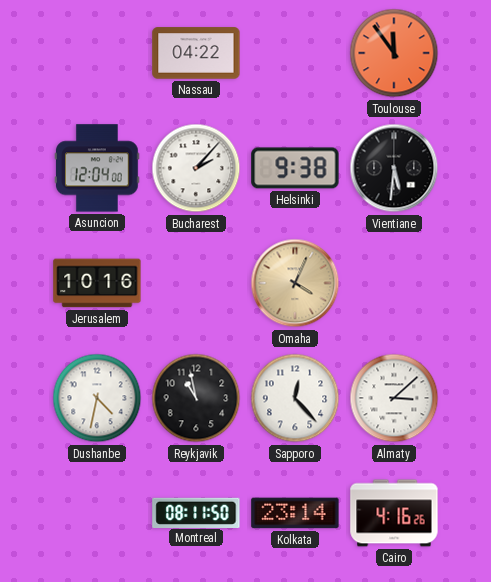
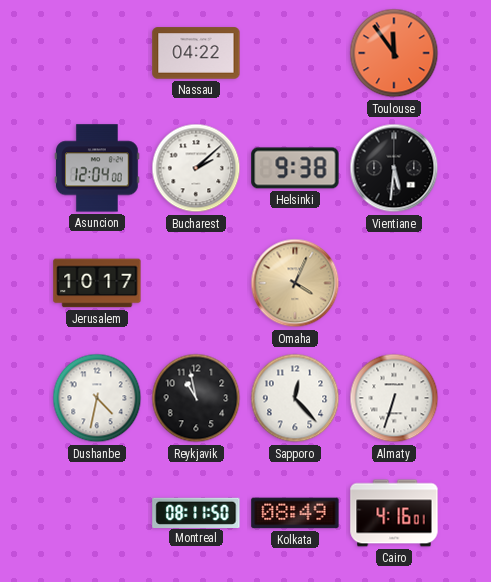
Bucharest: 2:07 -> 2:08 (196, 168)
Jerusalem: 10:16 -> 10:17 (97, 283)
Almaty: 3:08 -> 6:33 (394, 398)
Kolkata: 23:14 -> 08:49 (295, 513)
Cairo: 4:16:26 -> 4:16:01 (394, 513)
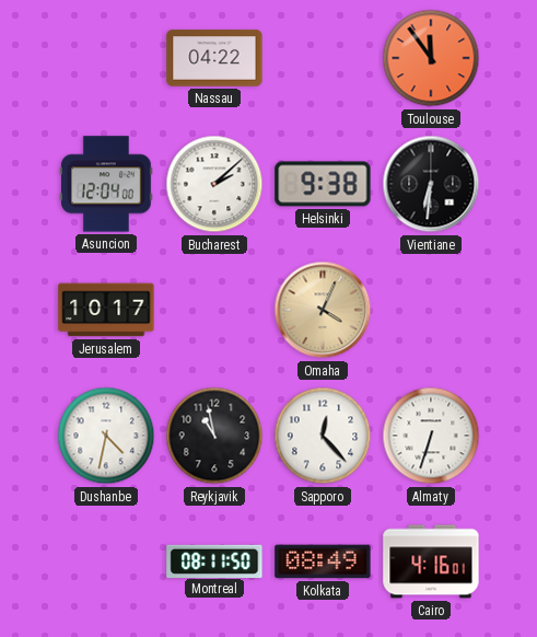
Vientiane: 5:31 -> 6:31 (431, 184)
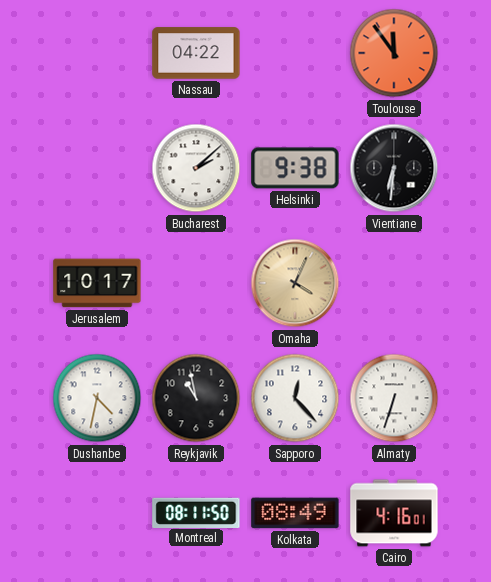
Asuncion: 12:04 -> none (106, 184)
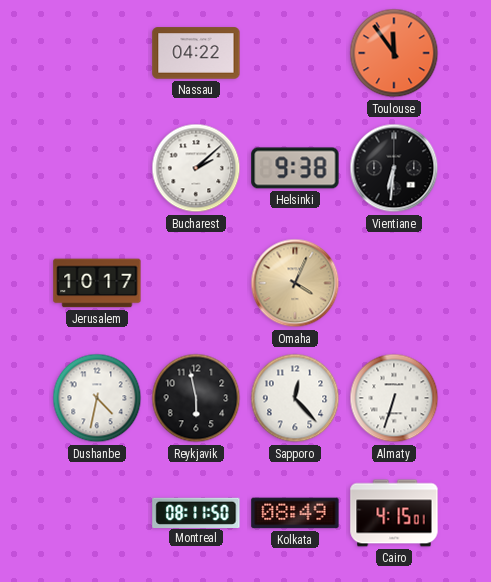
Reykjavik: 10:58 -> 5:58 (196, 398)
Cairo: 4:16 -> 4:15 (394, 513)
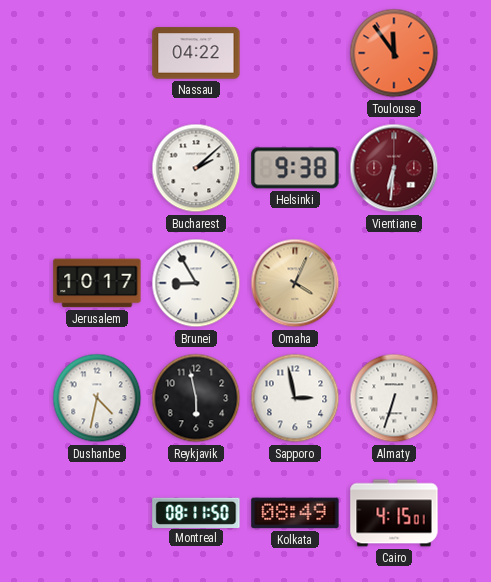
Vientiane dial: black -> burgundy (394, 168)
Brunei: none -> 8:55 (196, 283)
Sapporo: 12:23 -> 2:58 (295, 398)
